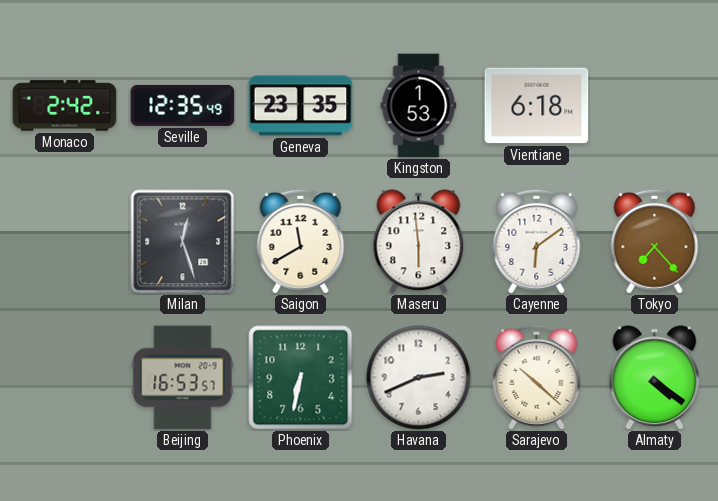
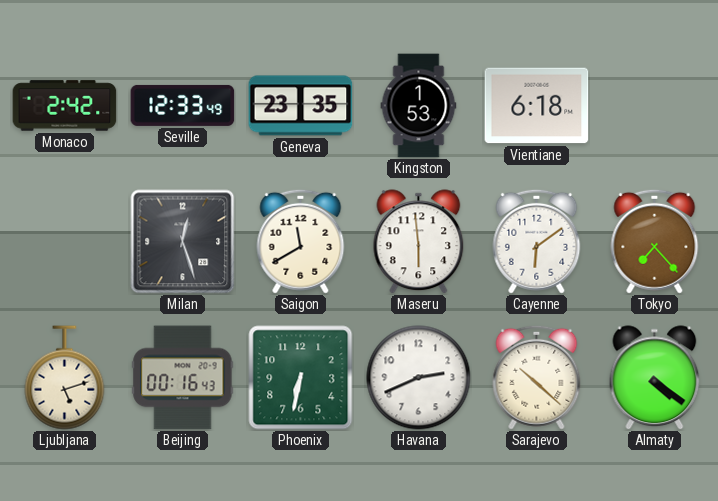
Seville: 12:35 -> 12:33 (183, 105)
Ljubljana: none -> 5:12 (65, 378)
Beijing: 16:53 -> 00:16 (183, 378)
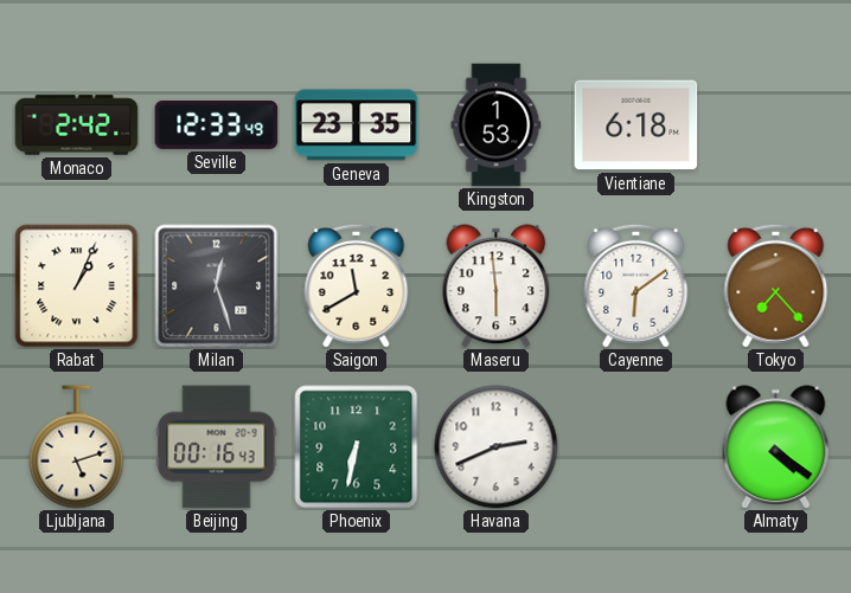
Rabat: none -> 1:04 (77, 286)
Sarajevo: 10:22 -> none (537, 377)
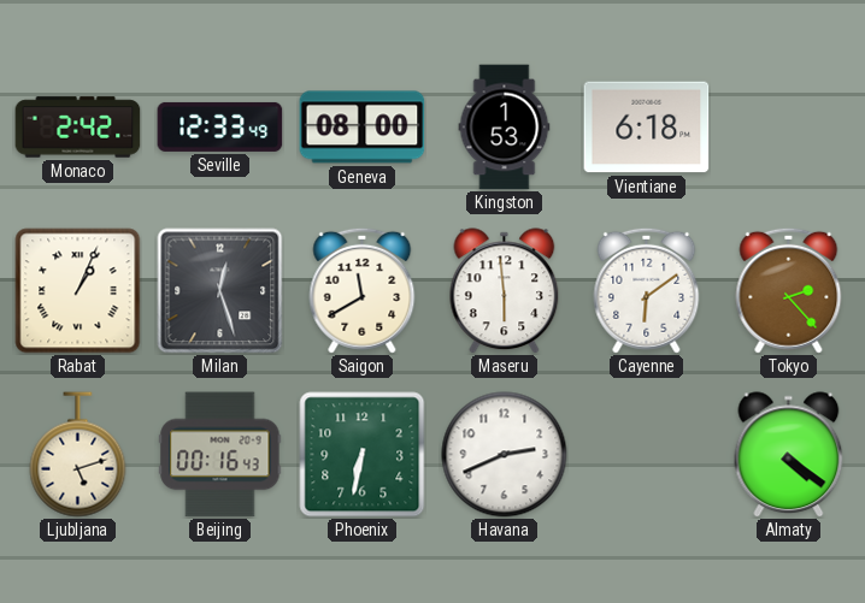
Geneva: 23:35 -> 08:00 (363, 128)
Tokyo: 7:23 -> 2:23 (789, 290)
